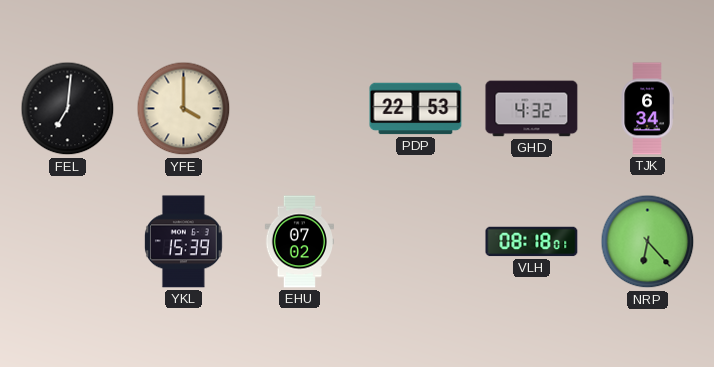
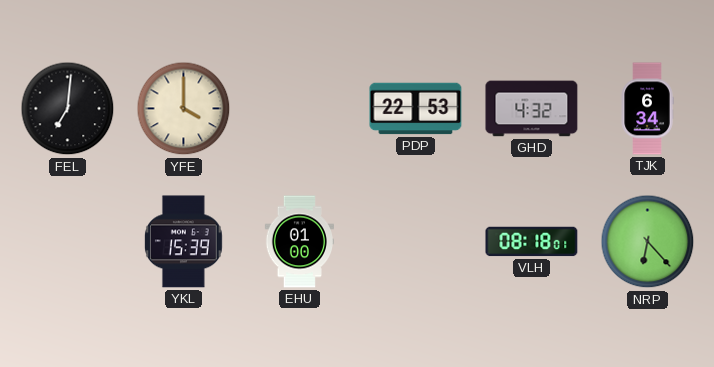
EHU: 07:02 -> 01:00 (299, 242)
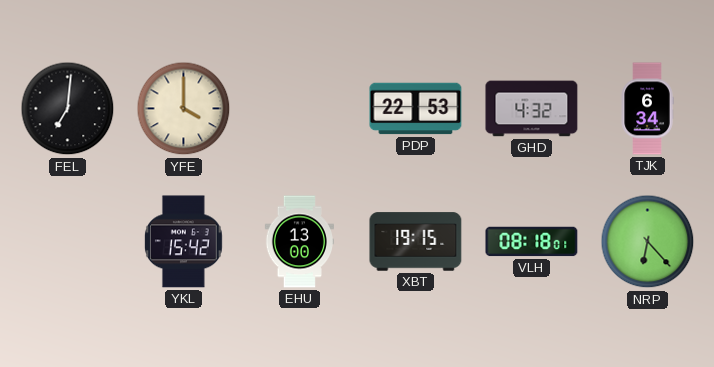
YKL: 15:39 -> 15:42 (183, 242)
EHU: 01:00 -> 13:00 (299, 242)
XBT: none -> 19:15 (416, 242)
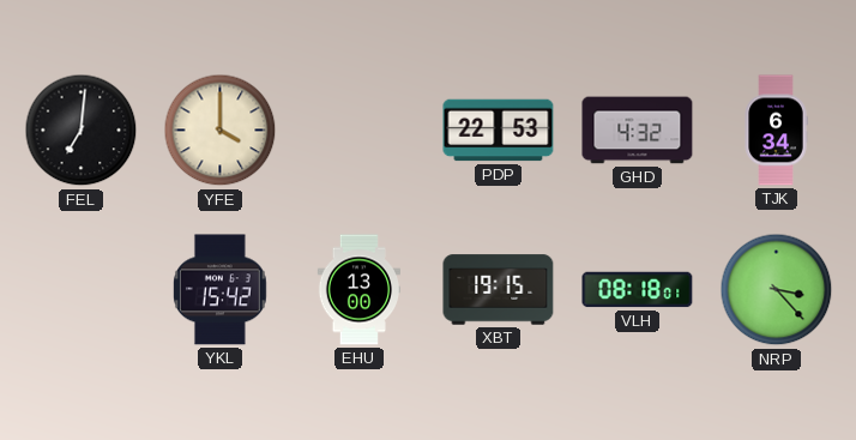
NRP: 6:23 -> 3:23 (777, 290)
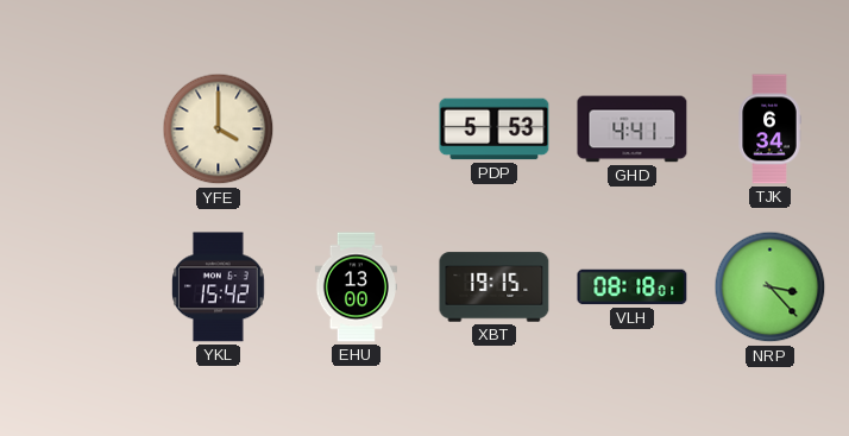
FEL: 7:01 -> none (82, 131)
PDP: 22:53 -> 5:53 (495, 129)
GHD: 4:32 -> 4:41 (633, 129)
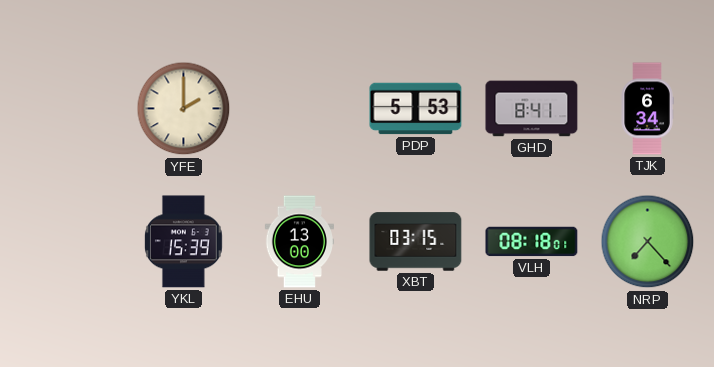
YFE: 4:00 -> 2:00 (184, 109)
GHD: 4:41 -> 8:41 (532, 109)
YKL: 15:42 -> 15:39 (183, 242)
XBT: 19:15 -> 03:15 (416, 242)
NRP: 3:23 -> 7:23 (648, 242)
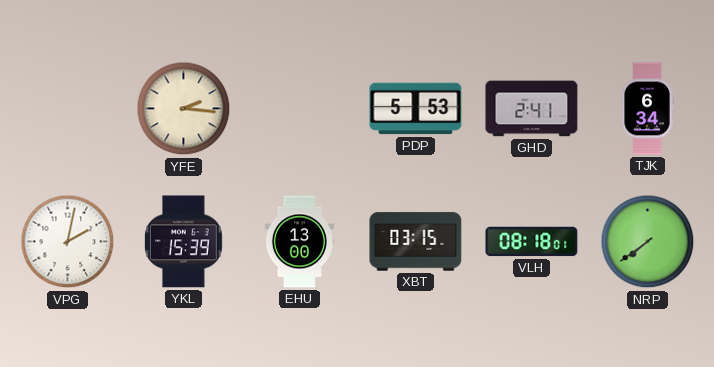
YFE: 2:00 -> 2:16 (184, 109)
GHD: 8:41 -> 2:41 (532, 109)
VPG: none -> 2:02 (68, 242)
NRP: 7:23 -> 7:39 (648, 242)
